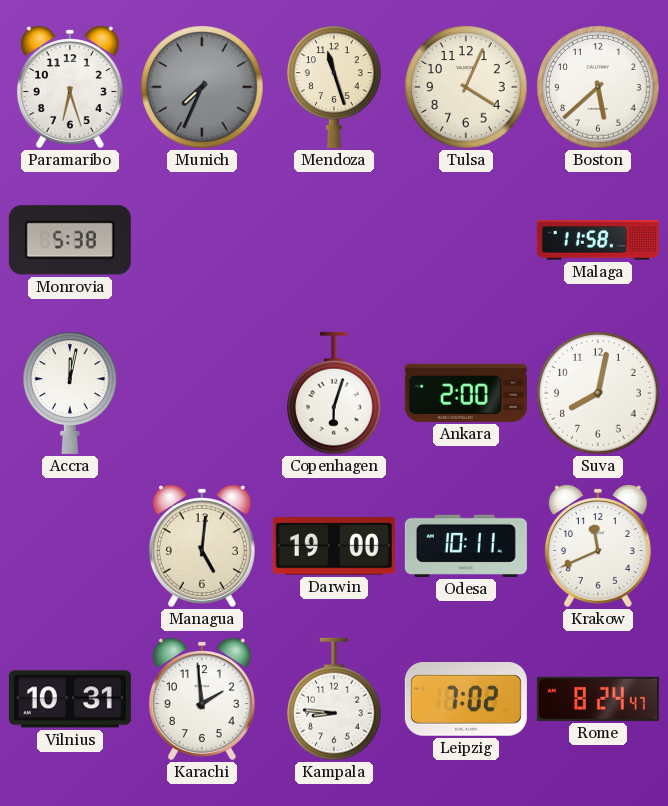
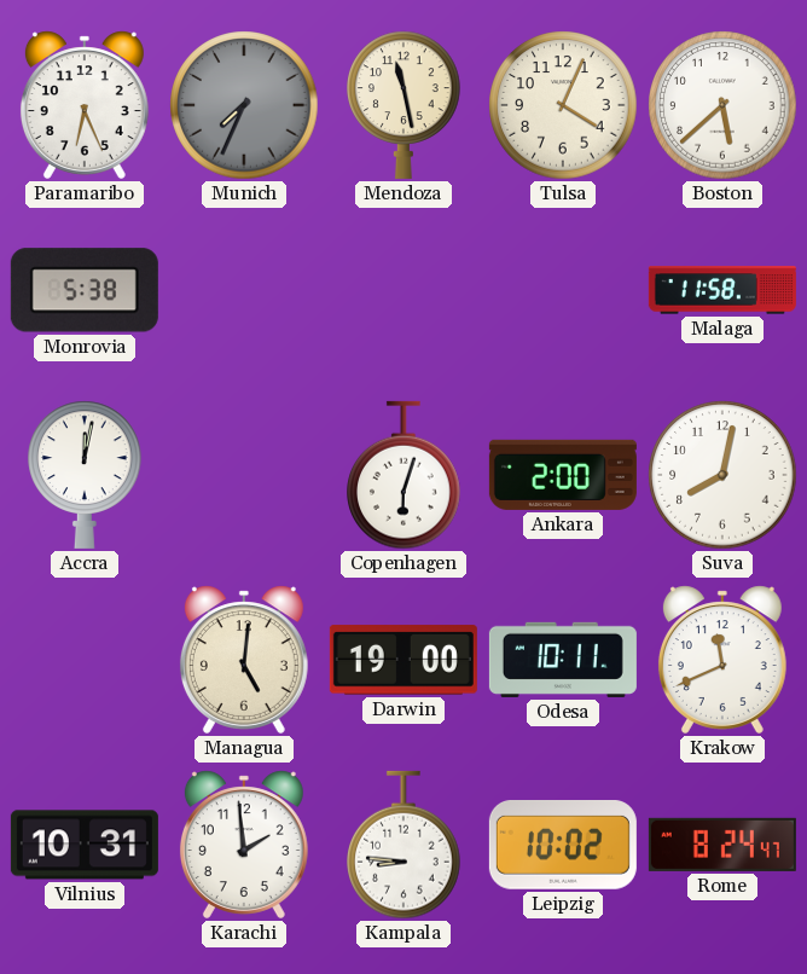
Paramaribo: 6:27 -> 6:26 (85, 105)
Mendoza: 11:27 -> 11:28 (403, 105)
Leipzig: 7:02 -> 10:02 (563, 846)
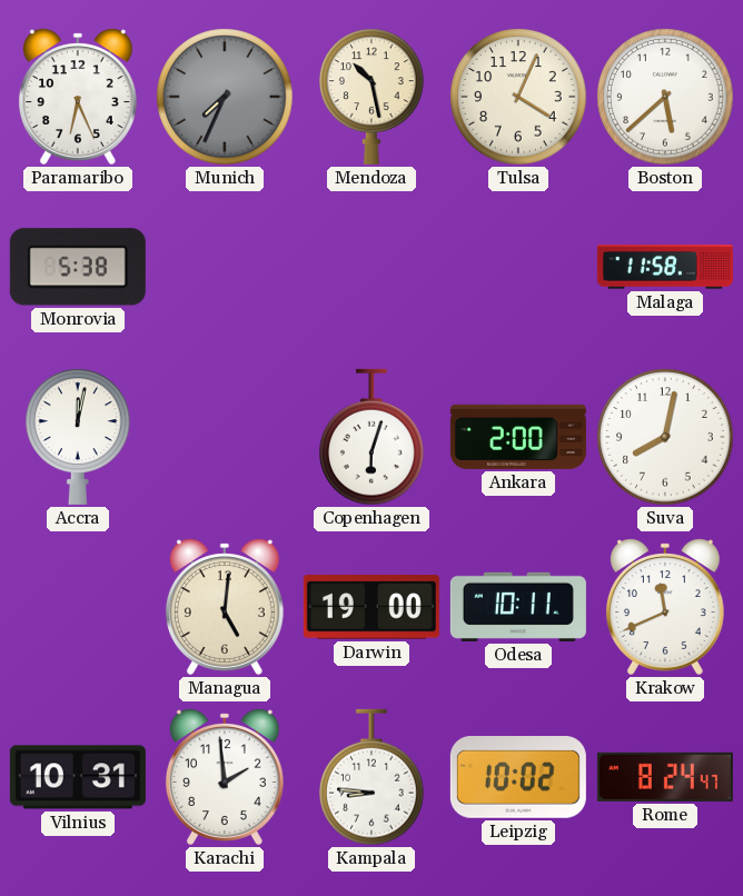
Mendoza: 11:28 -> 10:28 (371, 97)
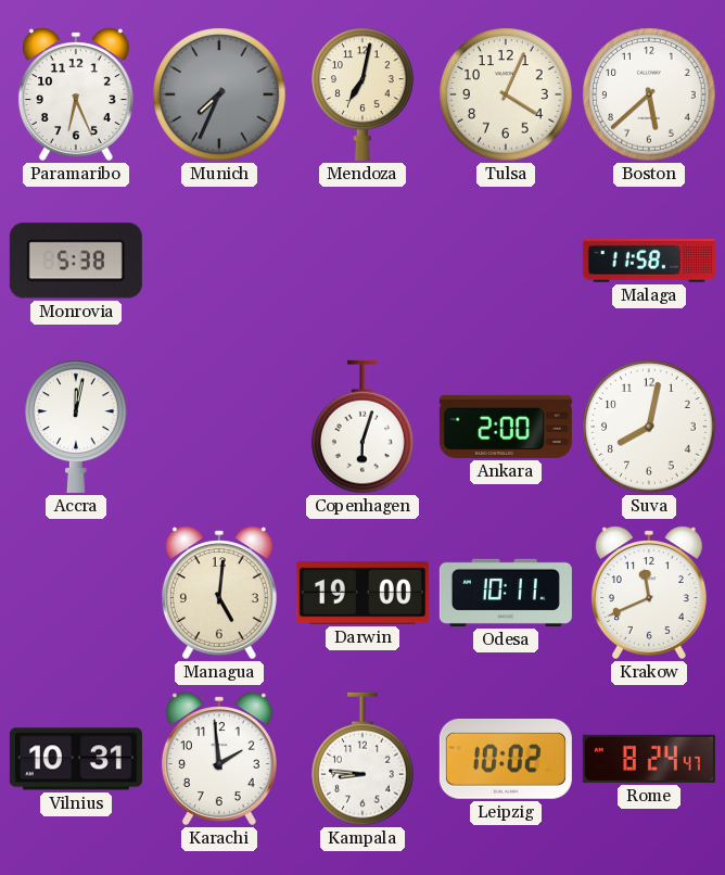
Mendoza: 10:28 -> 7:02 (362, 94)
